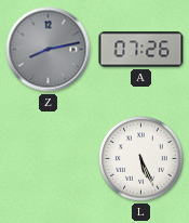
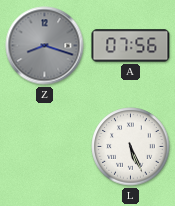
Z: 8:13 -> 8:18 (45, 46)
A: 07:26 -> 07:56 (131, 46)
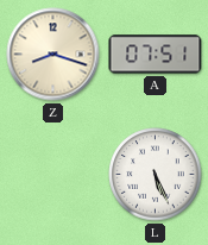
Z dial: grey -> cream (53, 55)
A: 07:56 -> 07:51 (156, 55)
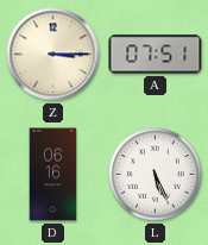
Z: 8:18 -> 3:15 (53, 55)
D: none -> 06:16 (53, 175)
